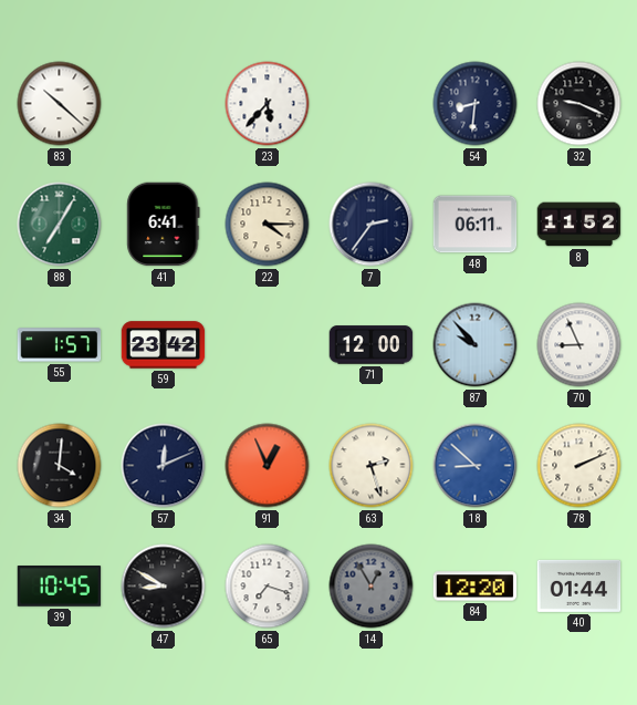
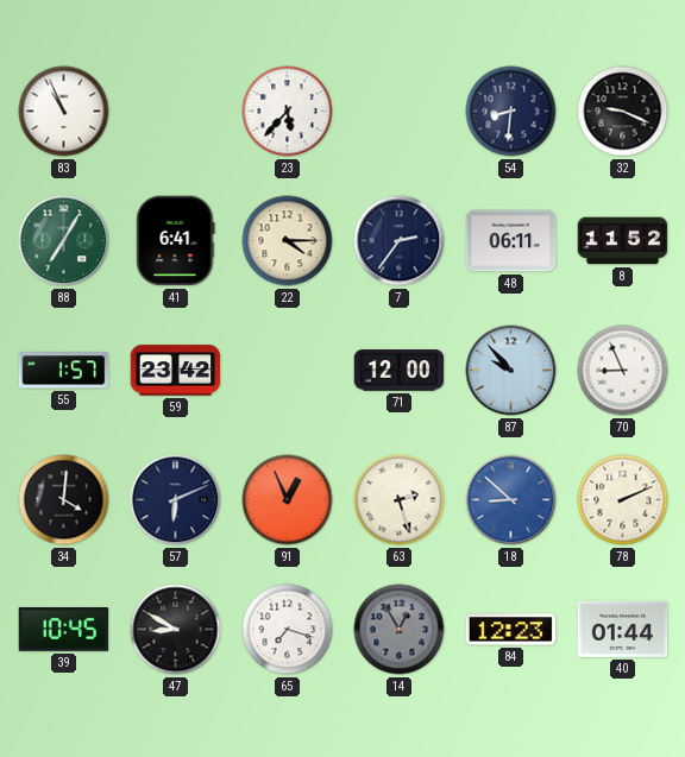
83: 10:22 -> 10:56 (64, 112)
57: 12:11 -> 6:11 (176, 500)
84: 12:20 -> 12:23 (511, 630)
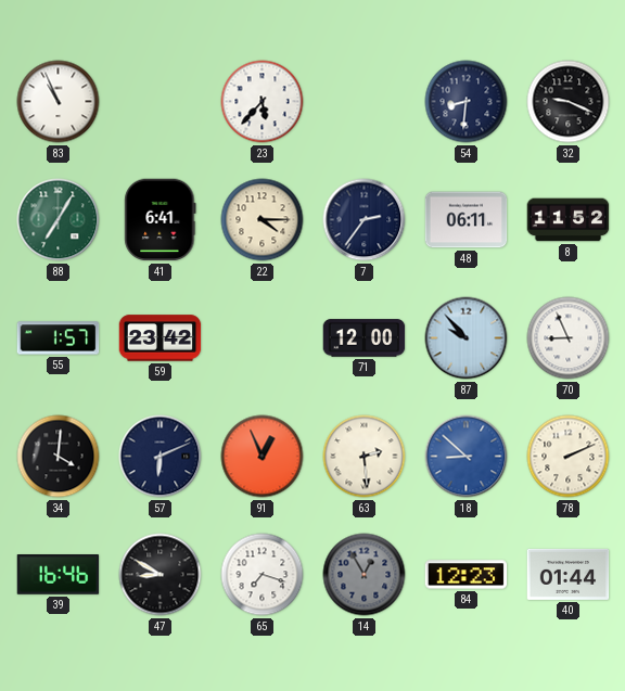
63: 2:27 -> 2:29 (365, 457)
39: 10:45 -> 16:46 (59, 575)
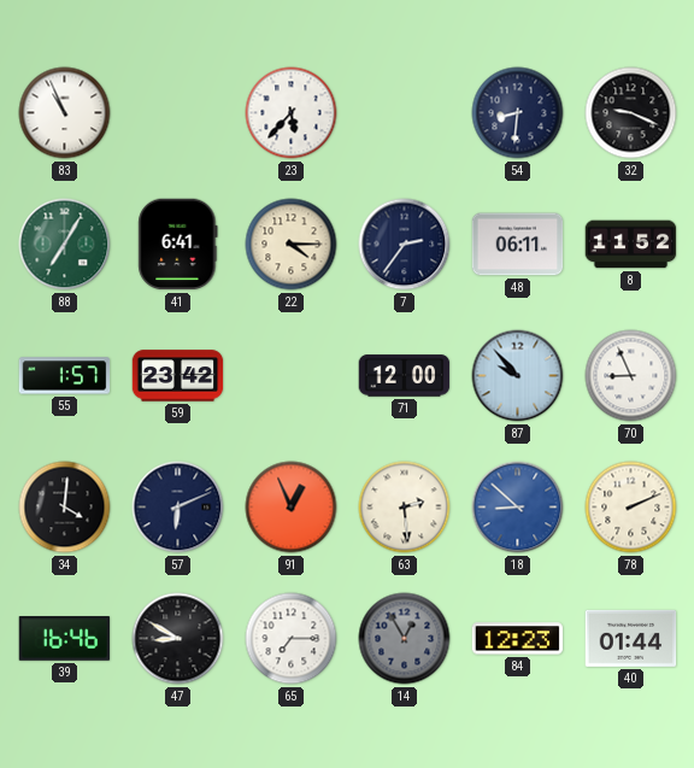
65: 7:18 -> 7:15 (292, 639)
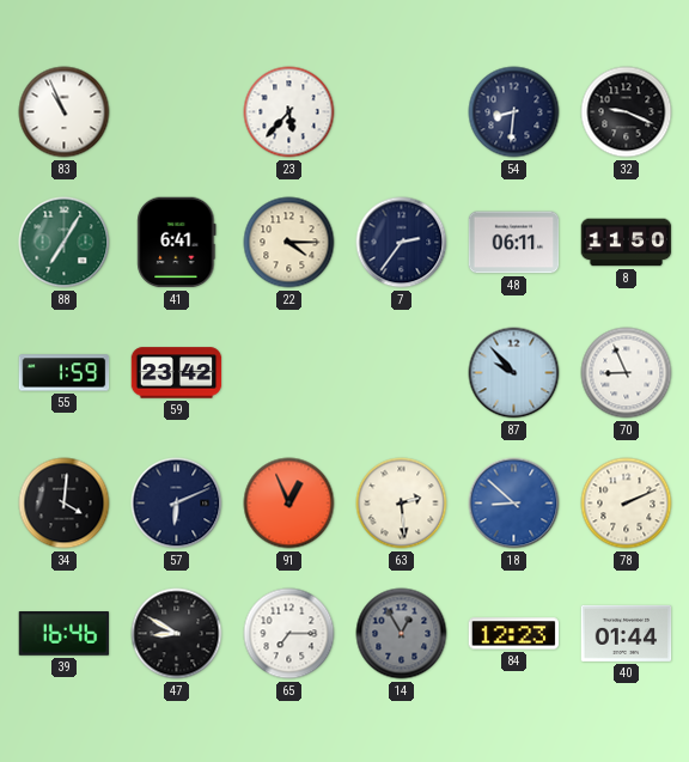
8: 11:52 -> 11:50 (627, 243)
55: 1:57 -> 1:59 (65, 373)
71: 12:00 -> none (405, 376)
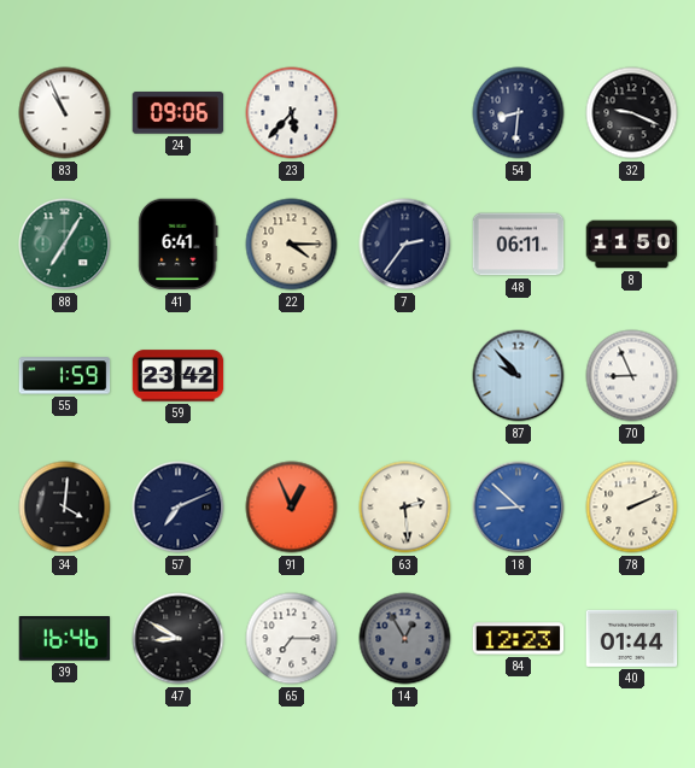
24: none -> 09:06 (179, 113)
57: 6:11 -> 7:11 (179, 508)
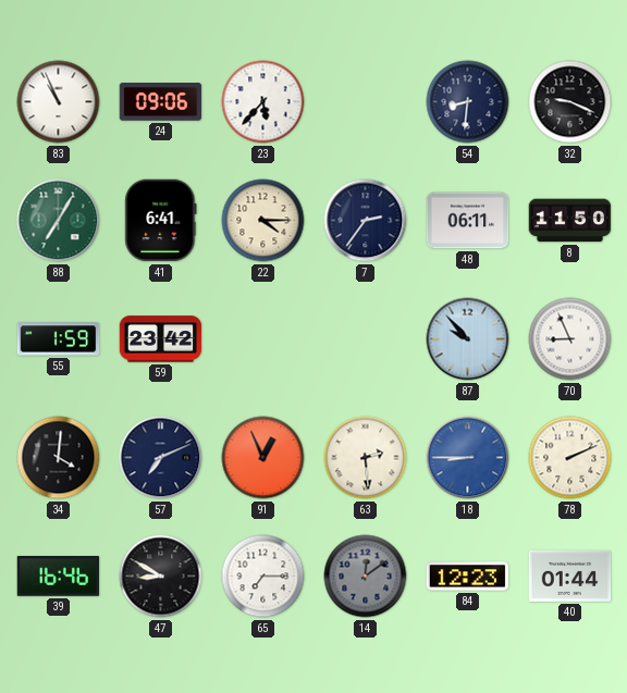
18: 8:52 -> 8:45 (468, 458)
14: 12:55 -> 12:09 (366, 577)
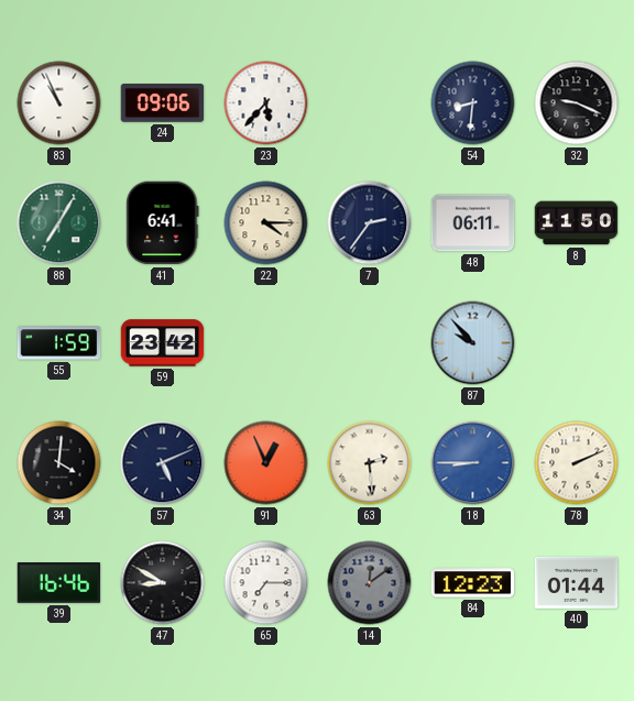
70: 8:56 -> none (570, 339)
57: 7:11 -> 5:11 (163, 463)
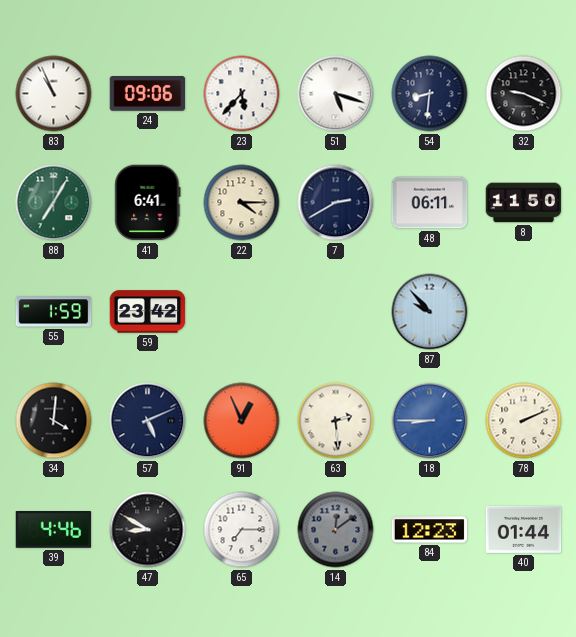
51: none -> 5:18 (336, 94)
7: 2:36 -> 2:40 (336, 203)
39: 16:46 -> 4:46 (54, 530)
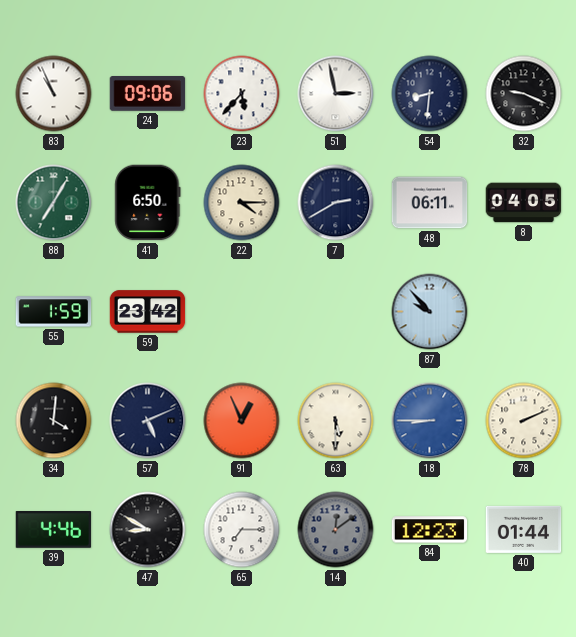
51: 5:18 -> 2:58 (336, 94)
41: 6:41 -> 6:50 (148, 203)
8: 11:50 -> 04:05 (524, 203)
63: 2:29 -> 5:30 (336, 421)
